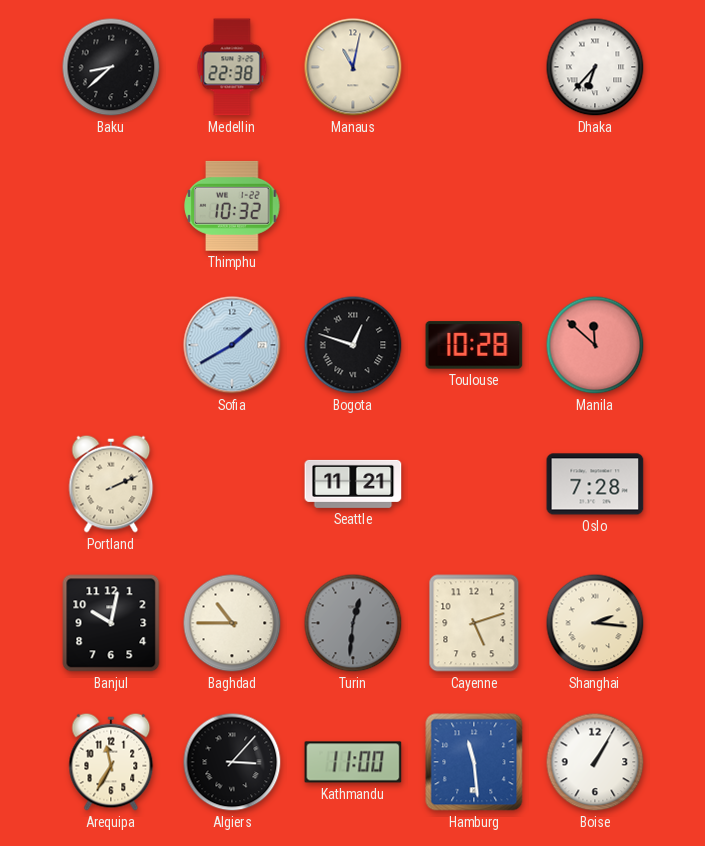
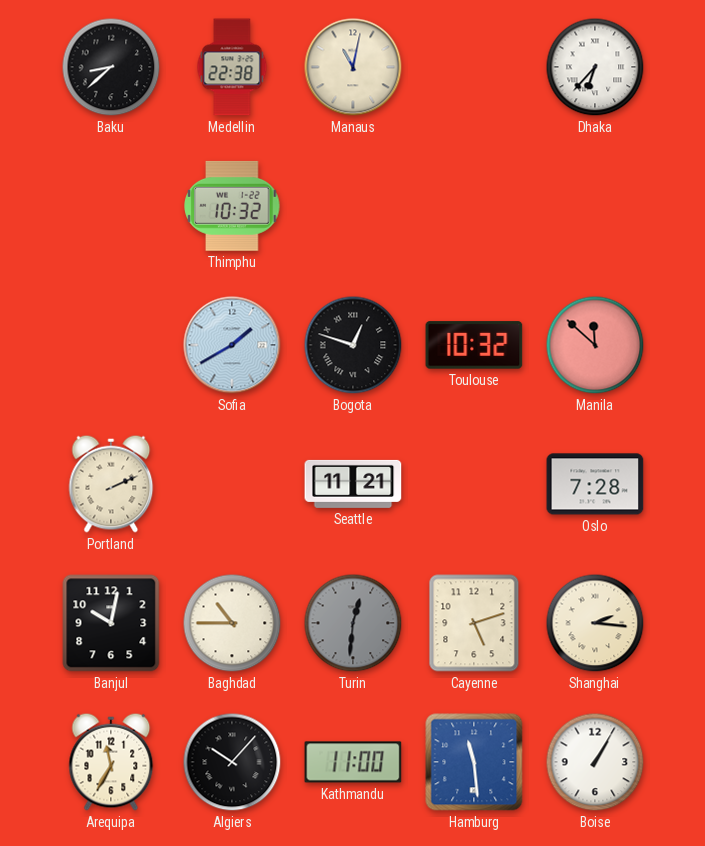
Toulouse: 10:28 -> 10:32 (474, 345)
Algiers: 3:07 -> 10:07 (232, 762)
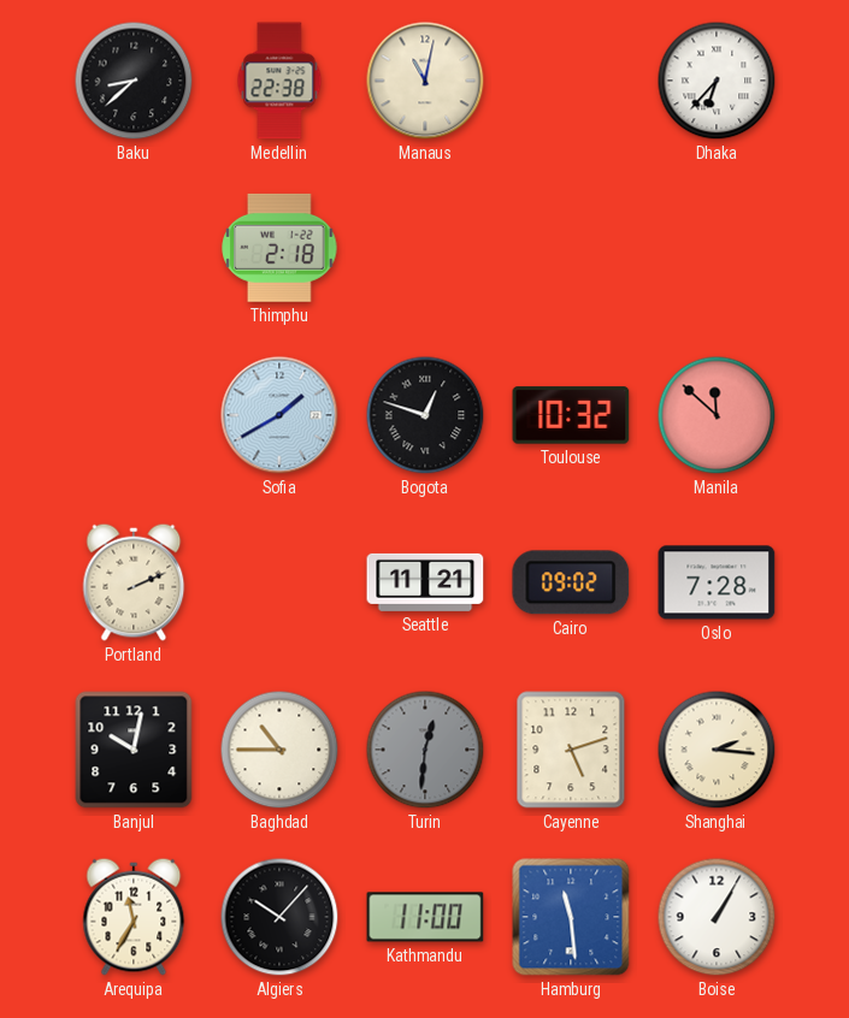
Thimphu: 10:32 -> 2:18 (279, 248)
Cairo: none -> 09:02 (571, 582)
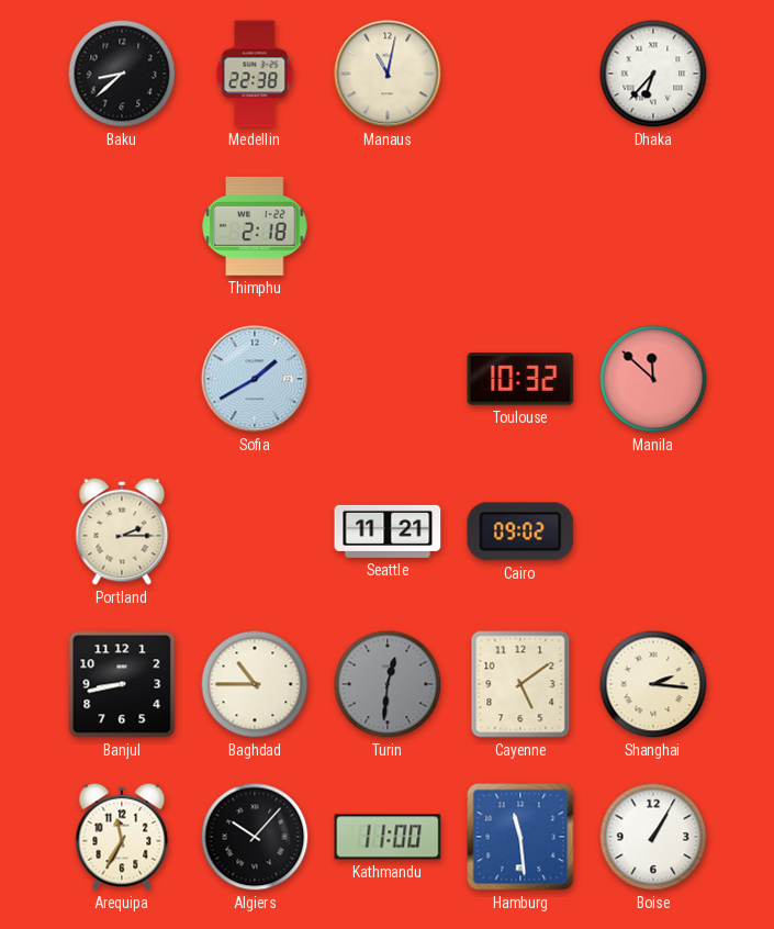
Bogota: 12:48 -> none (425, 415)
Portland: 2:11 -> 2:15 (122, 531)
Oslo: 7:28 -> none (717, 582)
Banjul: 10:02 -> 8:43 (122, 684)
Cayenne: 5:12 -> 5:09 (520, 684)
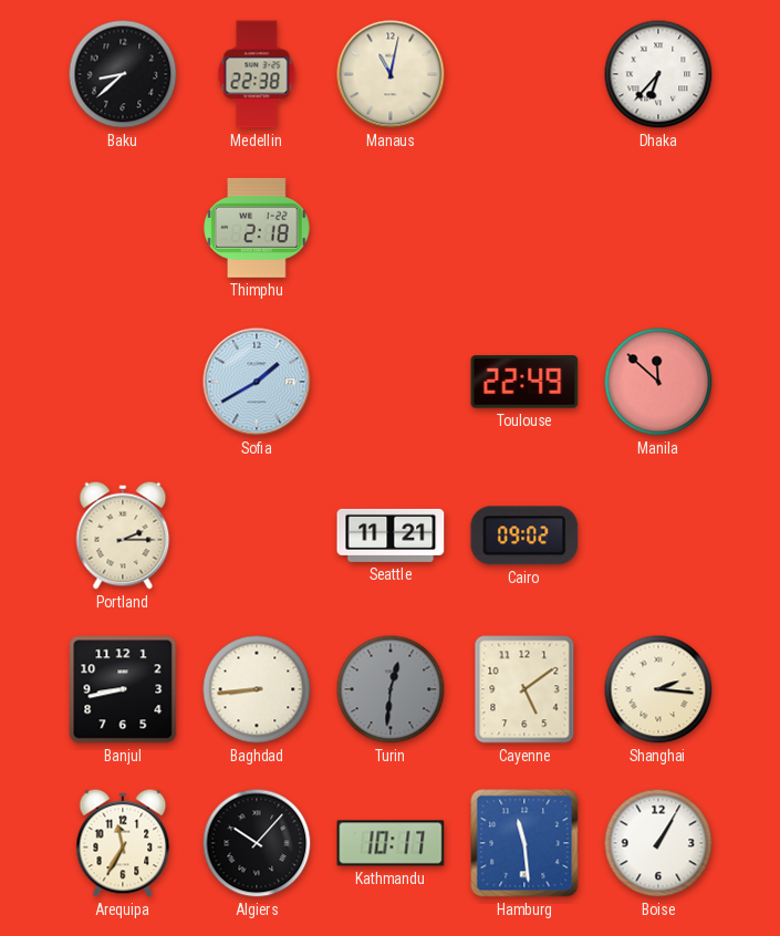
Toulouse: 10:32 -> 22:49 (524, 382)
Baghdad: 10:45 -> 8:44 (257, 689)
Kathmandu: 11:00 -> 10:17 (391, 843)
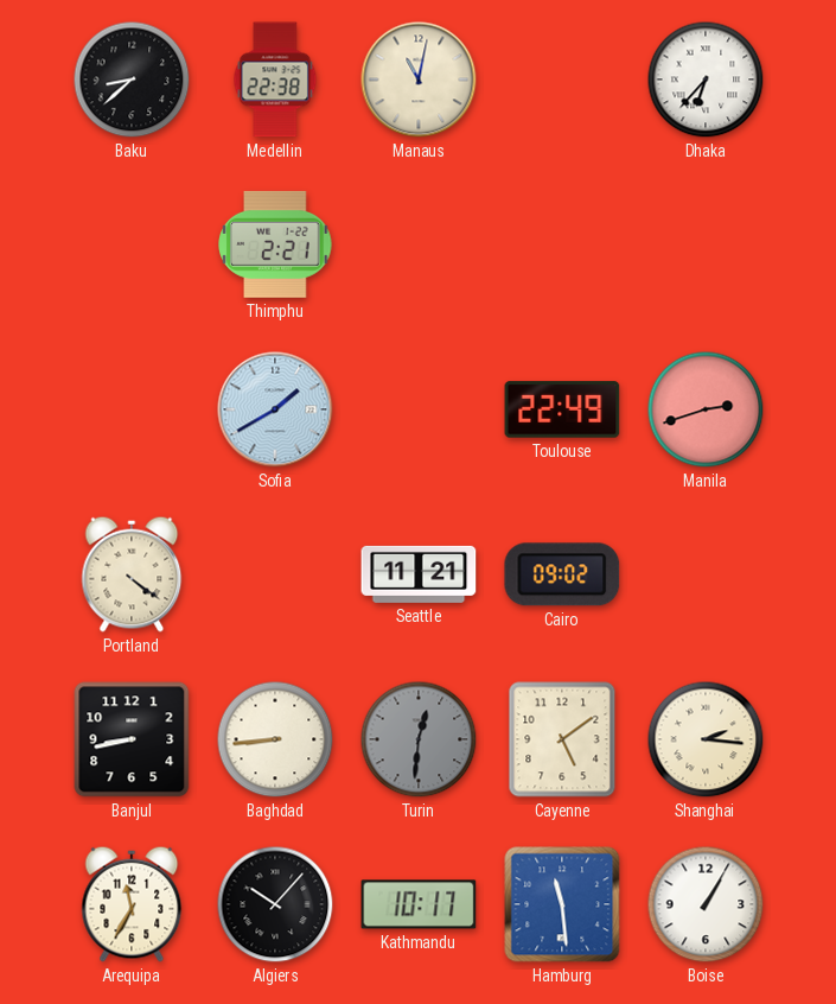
Thimphu: 2:18 -> 2:21 (275, 244)
Manila: 11:52 -> 2:42 (706, 409)
Portland: 2:15 -> 4:21 (132, 574)
